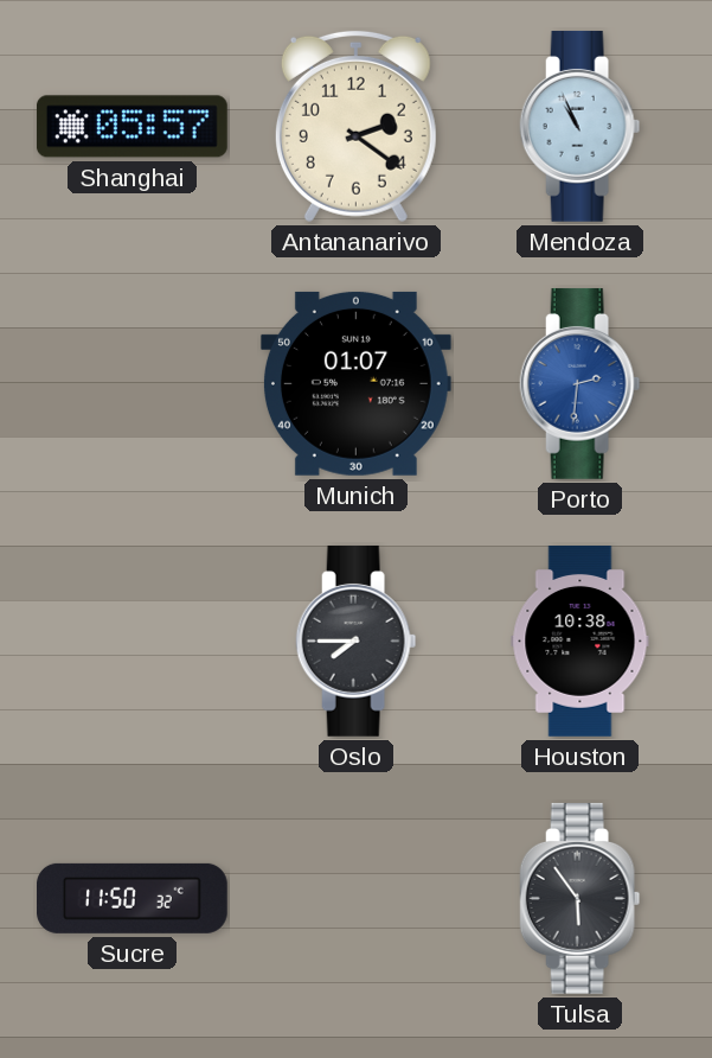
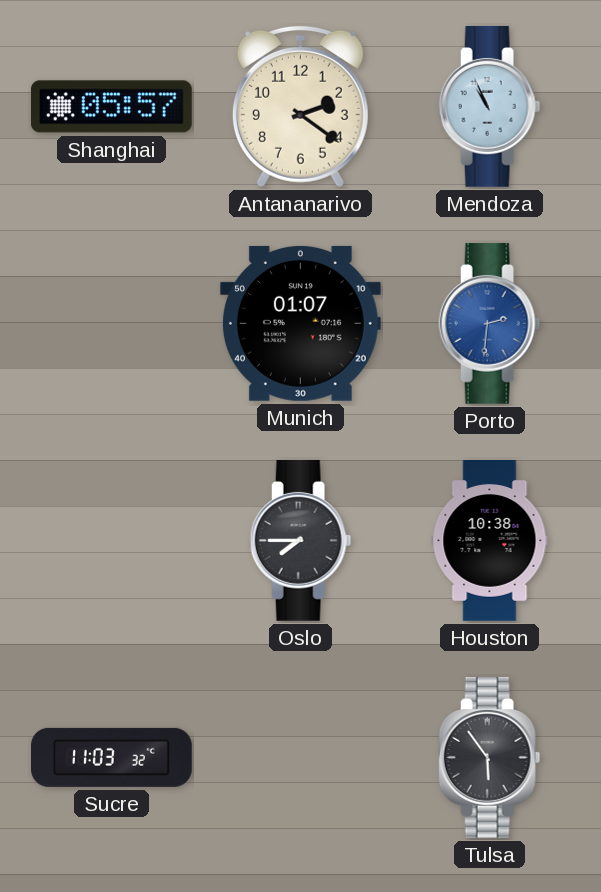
Sucre: 11:50 -> 11:03 (112, 757)
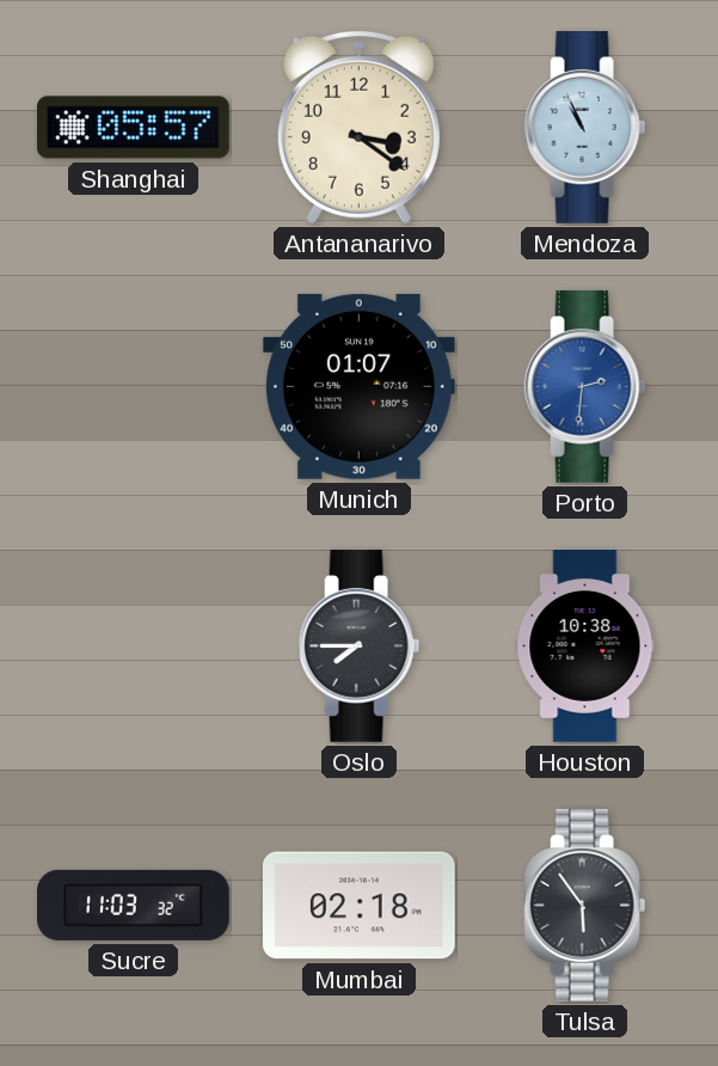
Antananarivo: 2:21 -> 3:21 (358, 127)
Mumbai: none -> 02:18 (358, 906)
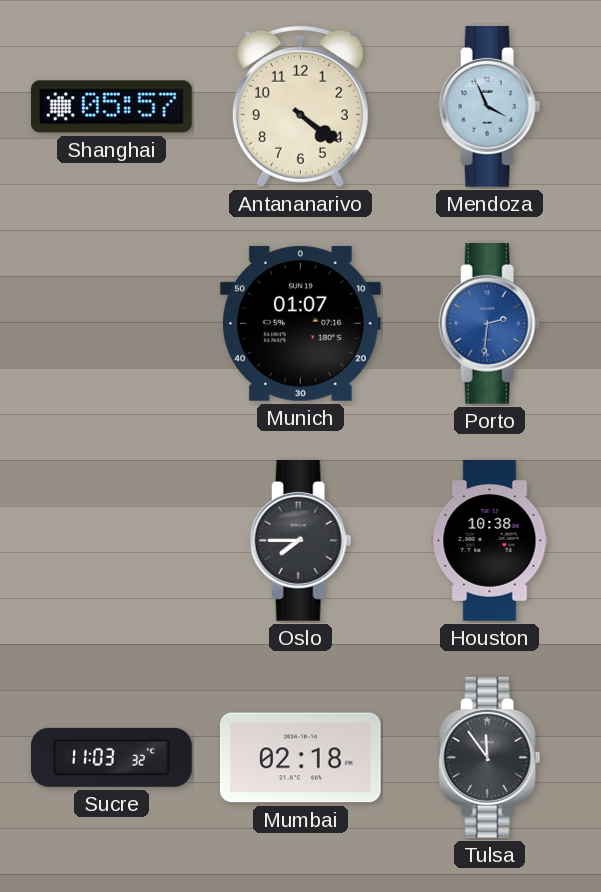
Antananarivo: 3:21 -> 4:21 (300, 106)
Mendoza: 10:56 -> 3:56 (490, 106)
Tulsa: 5:54 -> 11:54 (490, 757)
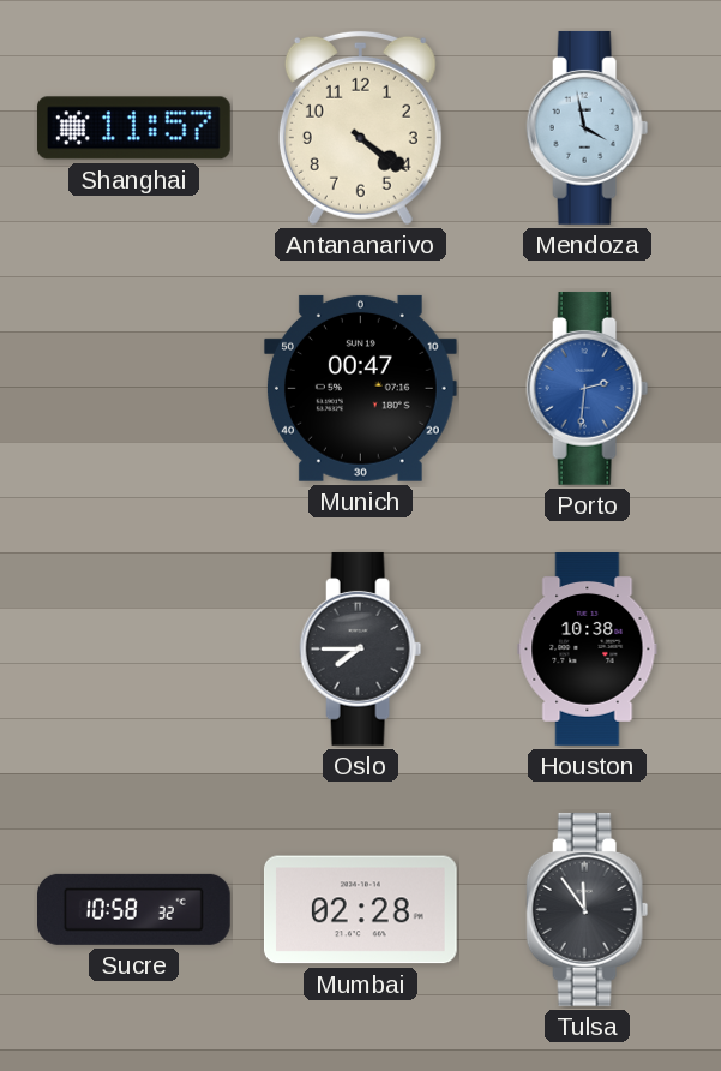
Shanghai: 05:57 -> 11:57 (134, 128)
Mendoza: 3:56 -> 3:58 (588, 127)
Munich: 01:07 -> 00:47 (360, 388)
Sucre: 11:03 -> 10:58 (134, 909)
Mumbai: 02:18 -> 02:28 (360, 910)
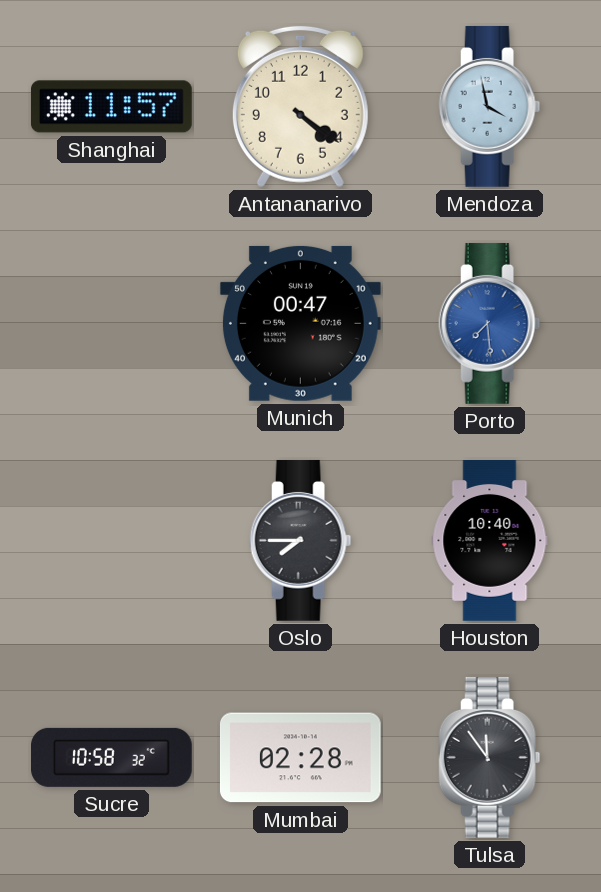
Porto: 2:31 -> 7:29 (490, 323)
Houston: 10:38 -> 10:40 (490, 541)
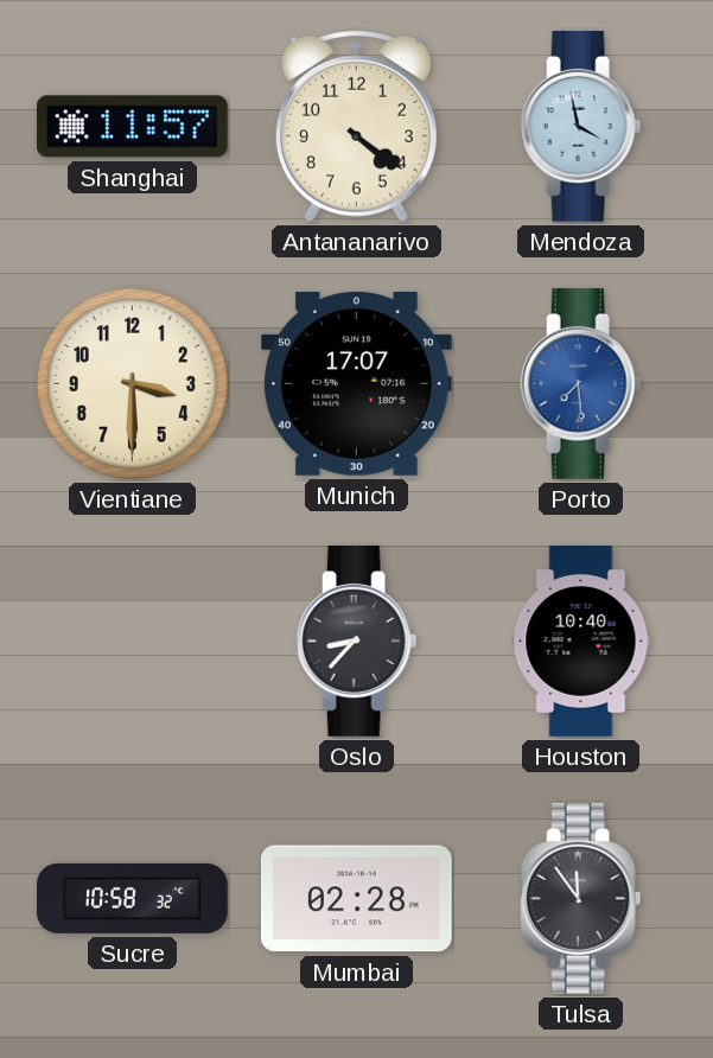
Vientiane: none -> 3:30 (132, 383)
Munich: 00:47 -> 17:07 (356, 383)
Oslo: 7:45 -> 8:37 (357, 640)
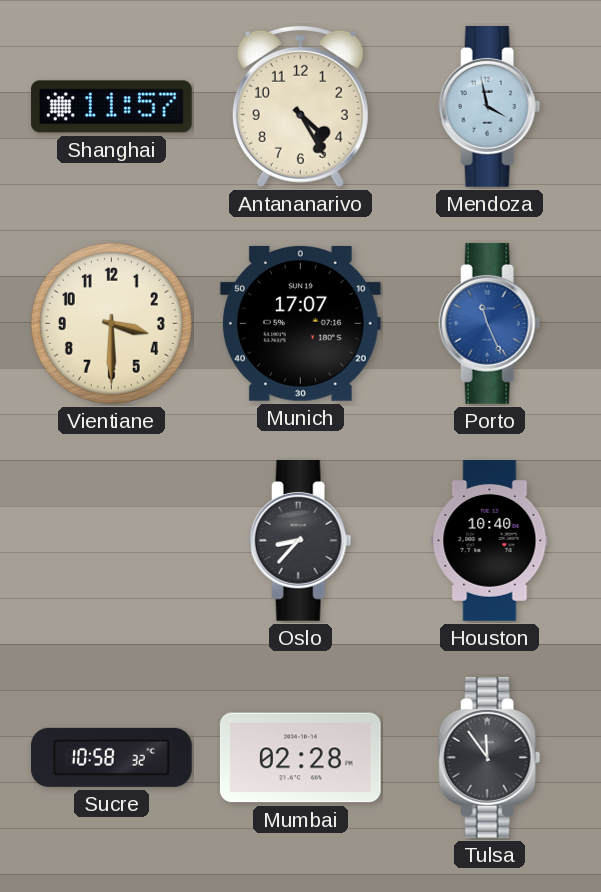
Antananarivo: 4:21 -> 4:25 (300, 106)
Porto: 7:29 -> 11:26 (490, 323)
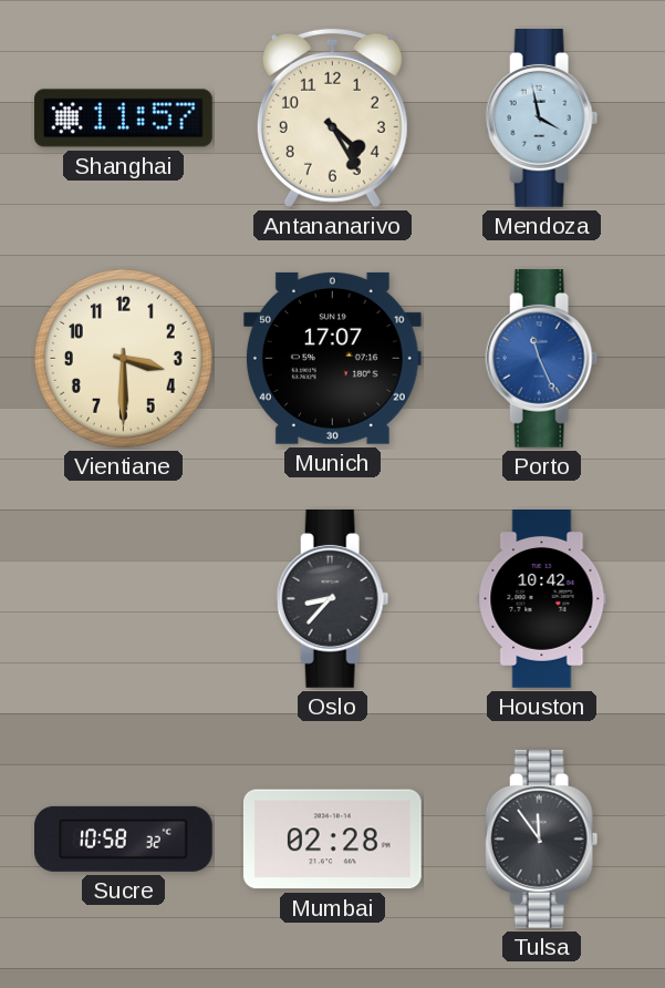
Houston: 10:40 -> 10:42 (542, 599)
